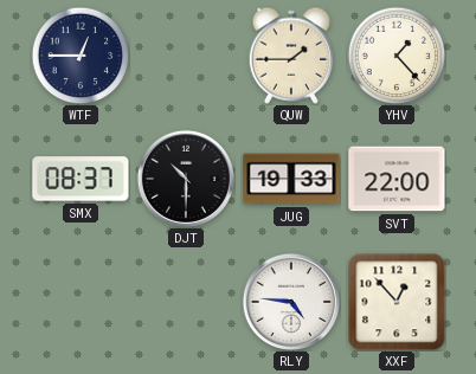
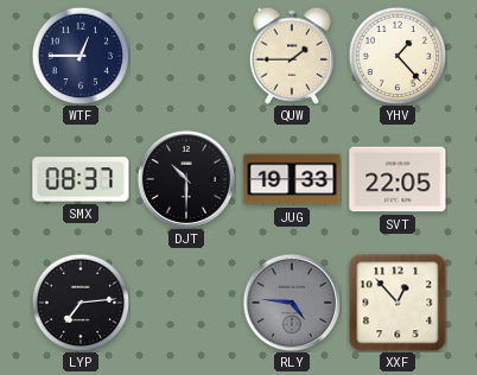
SVT: 22:00 -> 22:05 (397, 179)
LYP: none -> 7:14 (81, 303)
RLY dial: white -> grey (292, 303)
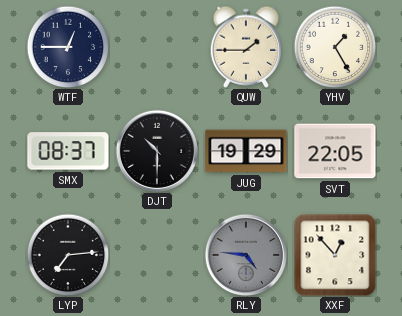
YHV: 1:23 -> 1:25 (335, 47)
JUG: 19:33 -> 19:29 (246, 151)
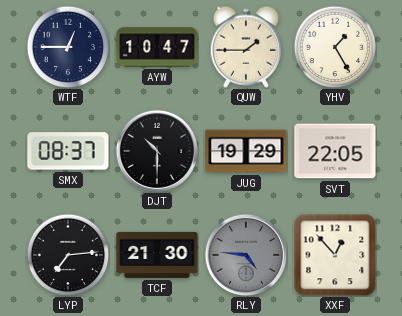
AYW: none -> 10:47 (157, 47)
TCF: none -> 21:30 (157, 255)
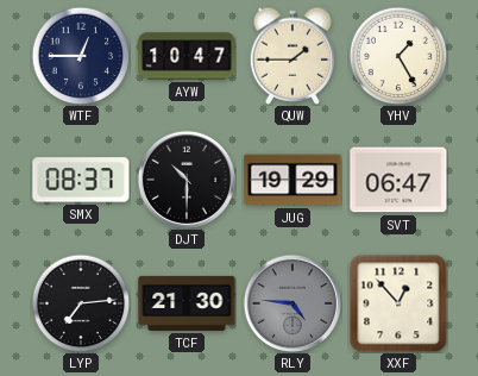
SVT: 22:05 -> 06:47 (398, 180)
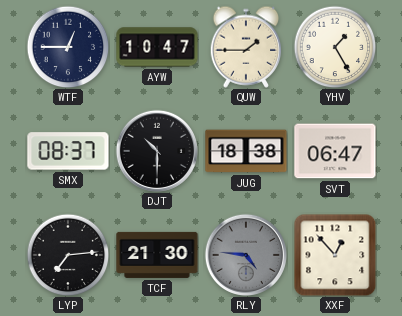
JUG: 19:29 -> 18:38 (246, 151)
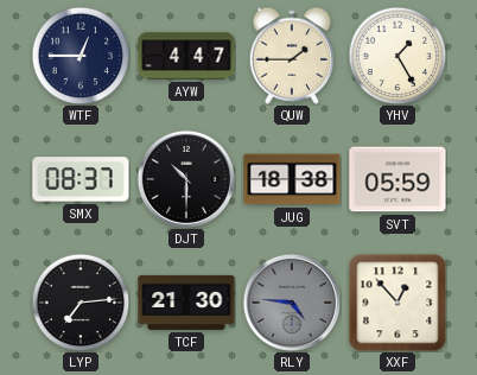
AYW: 10:47 -> 4:47 (186, 56)
SVT: 06:47 -> 05:59 (397, 179)
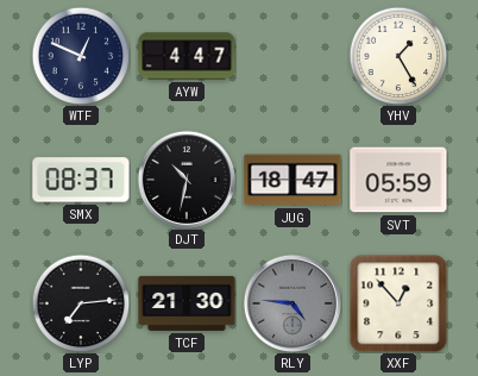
WTF: 12:45 -> 12:49 (81, 56)
QUW: 1:45 -> none (292, 56)
DJT: 10:30 -> 10:32 (187, 180)
JUG: 18:38 -> 18:47 (293, 180)
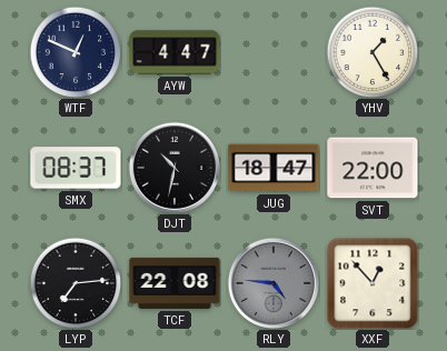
SVT: 05:59 -> 22:00 (372, 168)
TCF: 21:30 -> 22:08 (175, 283)
